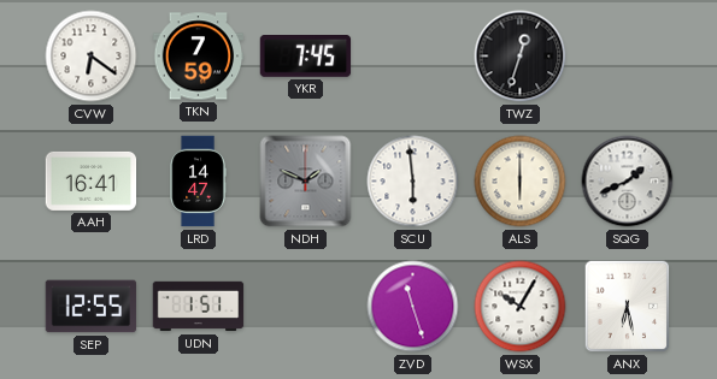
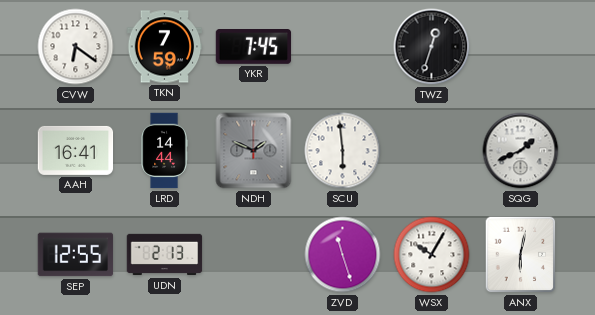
LRD: 14:47 -> 14:44 (164, 151)
ALS: 6:00 -> none (521, 182)
UDN: 1:51 -> 2:13 (165, 255)
ANX: 6:28 -> 6:02 (521, 255)
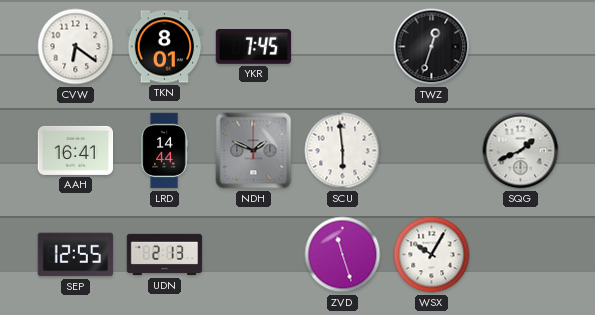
TKN: 7:59 -> 8:01 (165, 47)
ANX: 6:02 -> none (521, 255)
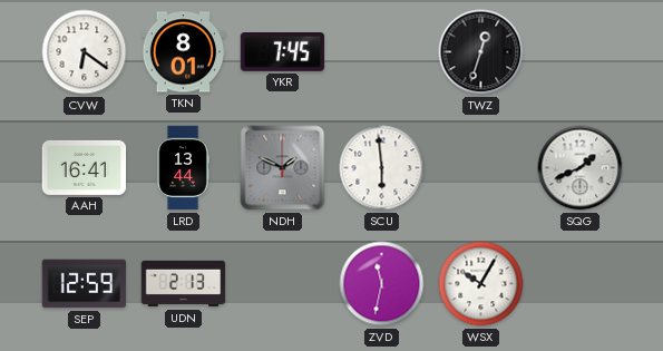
LRD: 14:44 -> 13:44 (183, 168)
SEP: 12:55 -> 12:59 (85, 284)
ZVD: 11:27 -> 11:32 (382, 284)
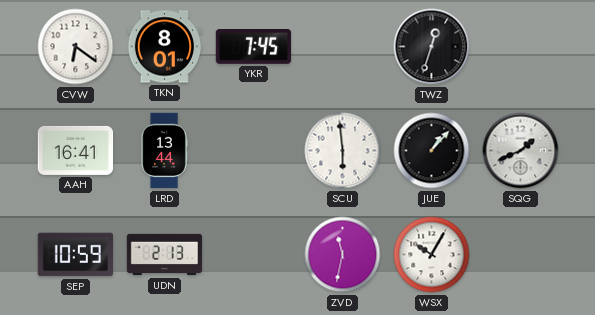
NDH: 1:49 -> none (283, 168)
JUE: none -> 1:07 (432, 151)
SEP: 12:59 -> 10:59 (76, 255)
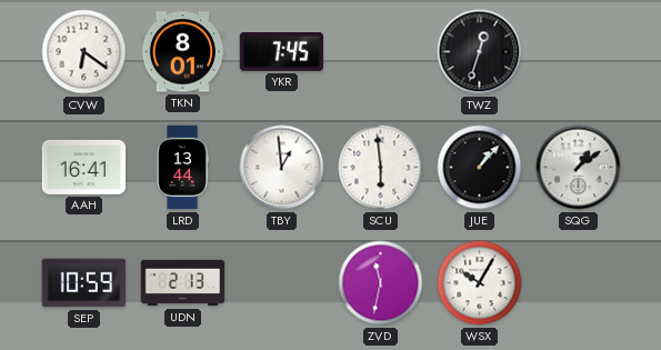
TBY: none -> 12:59 (282, 168)
SQG: 1:41 -> 1:09 (579, 168)
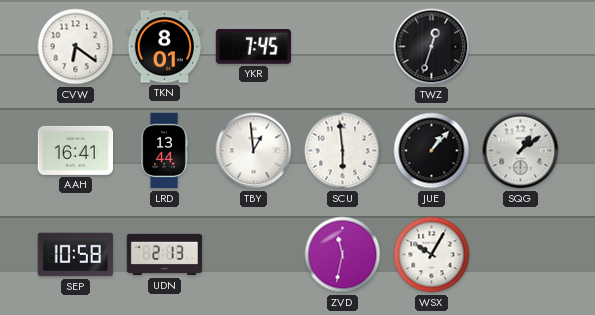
SEP: 10:59 -> 10:58 (76, 255)
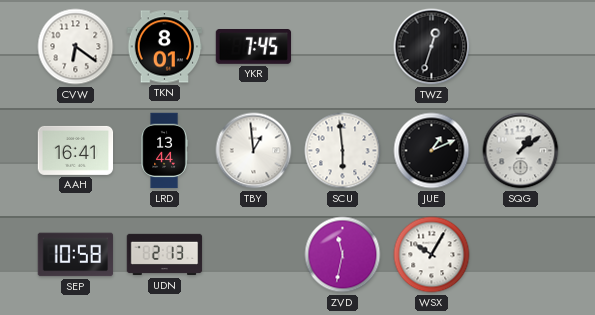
JUE: 1:07 -> 1:11 (432, 151)
